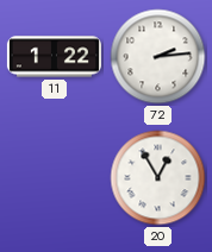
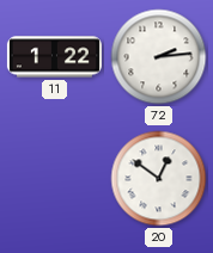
20: 12:55 -> 12:51 (159, 179)
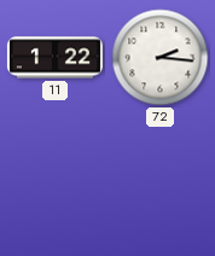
72: 2:14 -> 2:16 (161, 58)
20: 12:51 -> none (159, 179)
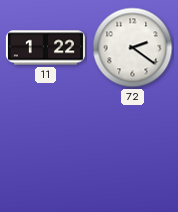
72: 2:16 -> 2:21 (133, 48)
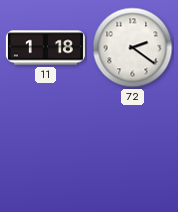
11: 1:22 -> 1:18 (45, 48)
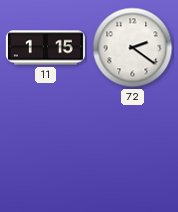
11: 1:18 -> 1:15 (45, 48)
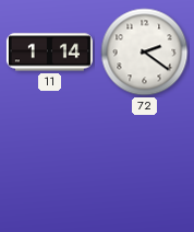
11: 1:15 -> 1:14 (49, 53)
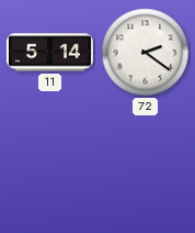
11: 1:14 -> 5:14 (49, 53)
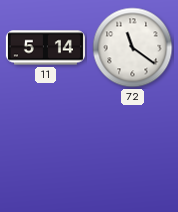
72: 2:21 -> 11:21 (133, 48)
